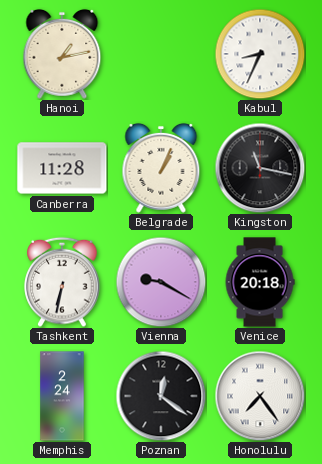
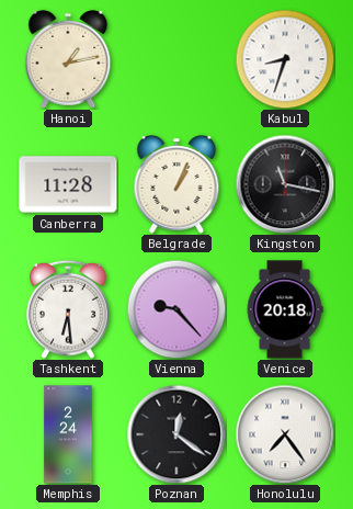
Kabul: 8:34 -> 8:33 (285, 59)
Tashkent: 6:32 -> 6:29 (68, 309)
Vienna: 9:20 -> 9:23 (176, 309)
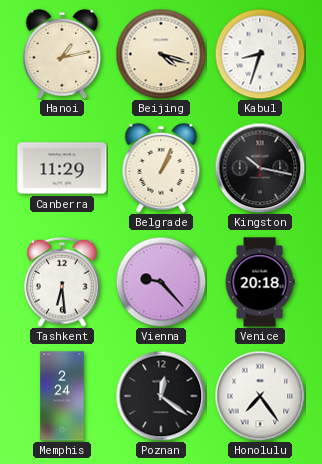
Beijing: none -> 4:18 (161, 54)
Canberra: 11:28 -> 11:29 (62, 168)
Kingston: 11:17 -> 10:17 (260, 168)
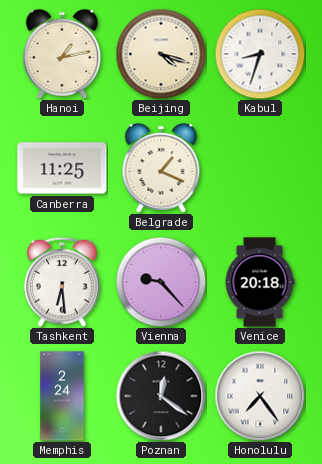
Canberra: 11:29 -> 11:25 (62, 168)
Belgrade: 1:04 -> 1:19 (161, 168)
Kingston: 10:17 -> none (260, 168)
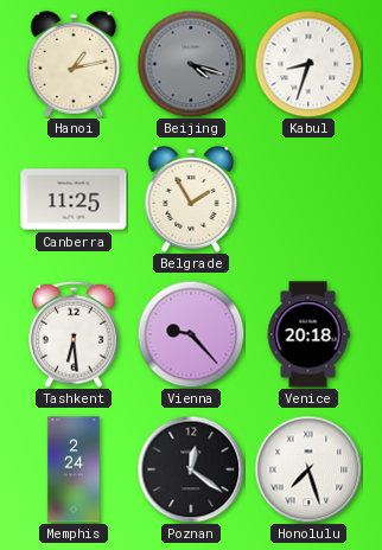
Beijing dial: cream -> grey (191, 64)
Belgrade: 1:19 -> 1:55 (191, 199)
Honolulu: 7:24 -> 7:27 (308, 469)
